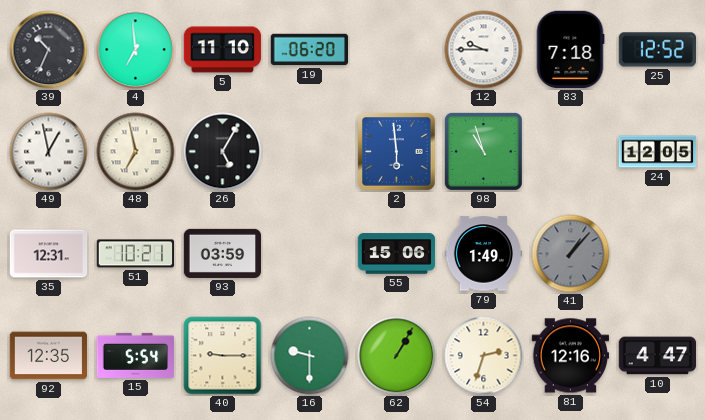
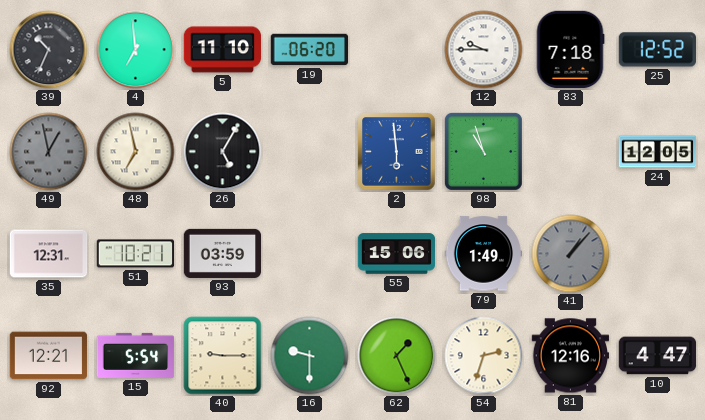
49 dial: white -> grey (49, 152)
92: 12:35 -> 12:21 (49, 356)
62: 1:05 -> 1:26 (397, 356)
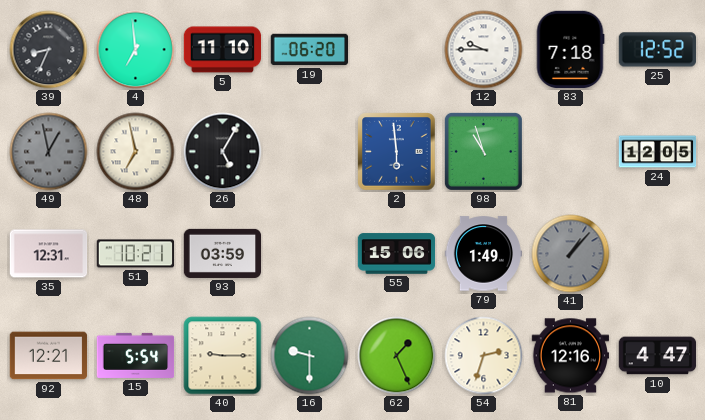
39: 10:34 -> 8:34 (49, 50)
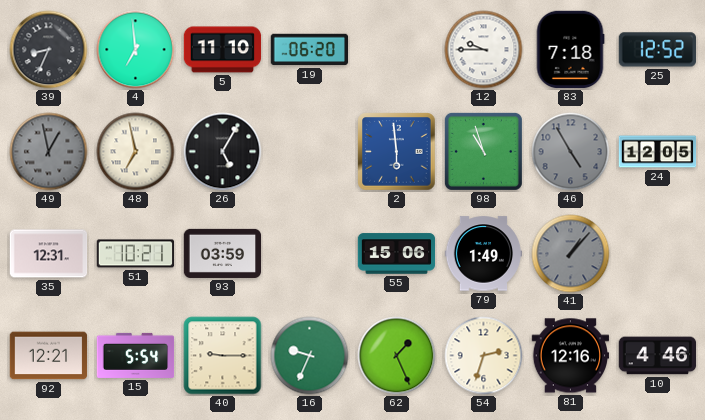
46: none -> 4:55 (571, 152)
16: 9:30 -> 9:34 (310, 356)
10: 4:47 -> 4:46 (658, 356)
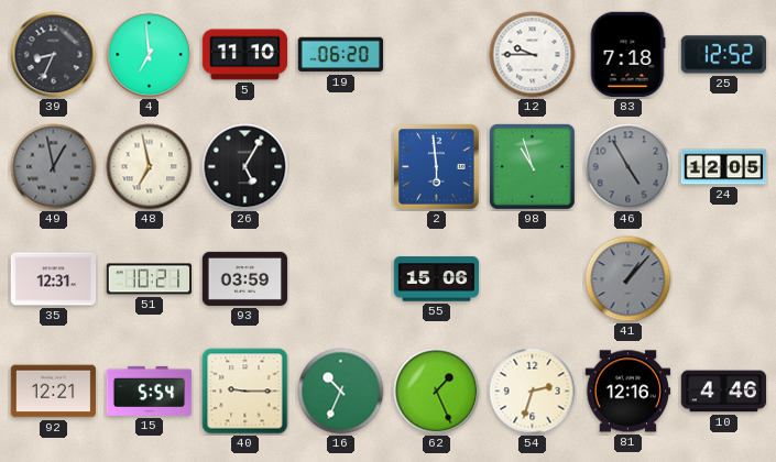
79: 1:49 -> none (484, 254)
16: 9:34 -> 10:34 (341, 392)
